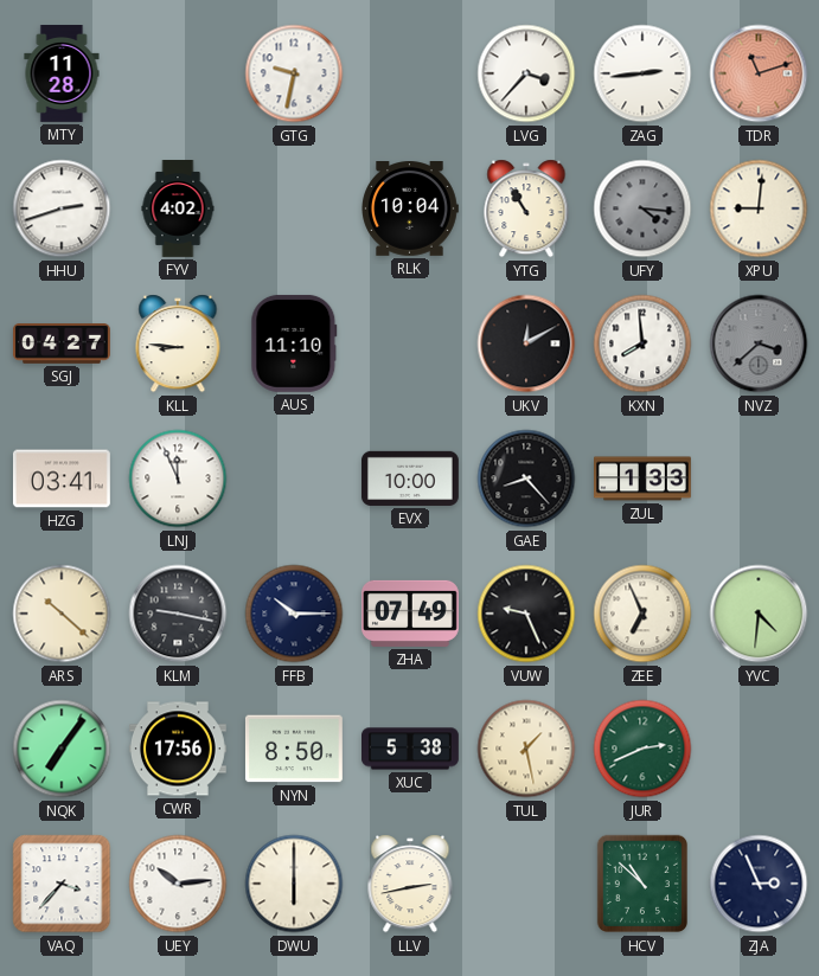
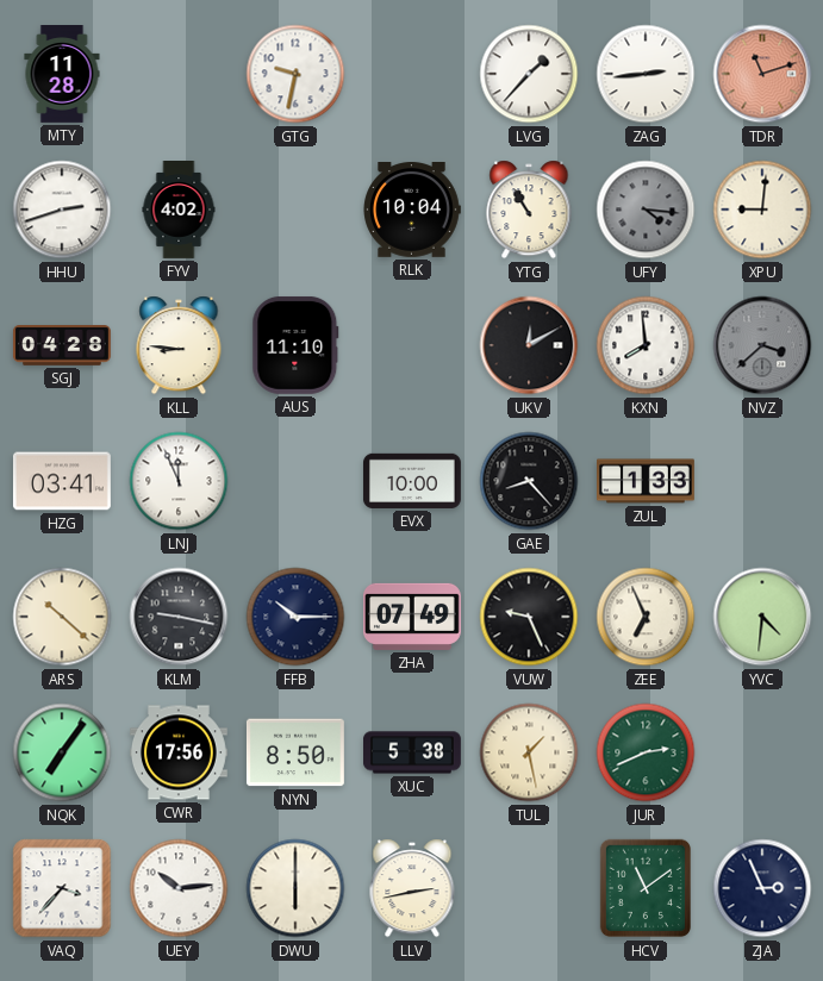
LVG: 3:37 -> 1:37 (529, 74)
SGJ: 04:27 -> 04:28 (62, 346)
HCV: 10:52 -> 11:09 (644, 888)
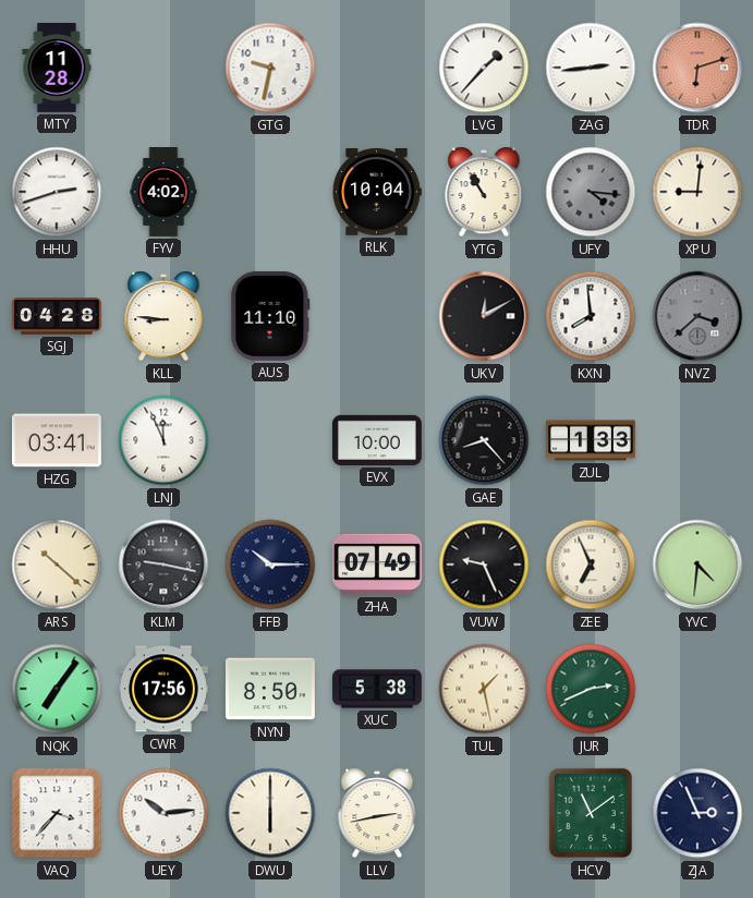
TDR: 11:12 -> 6:12 (697, 68)
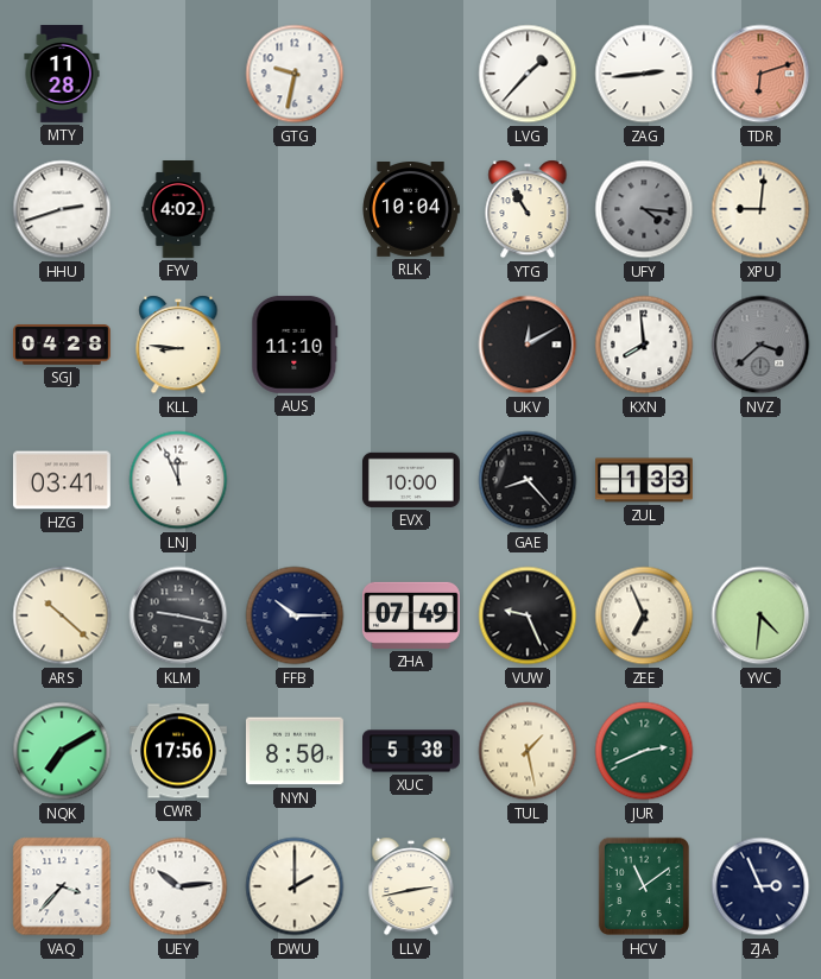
NQK: 7:06 -> 7:10 (62, 751)
DWU: 6:00 -> 2:00 (295, 886)
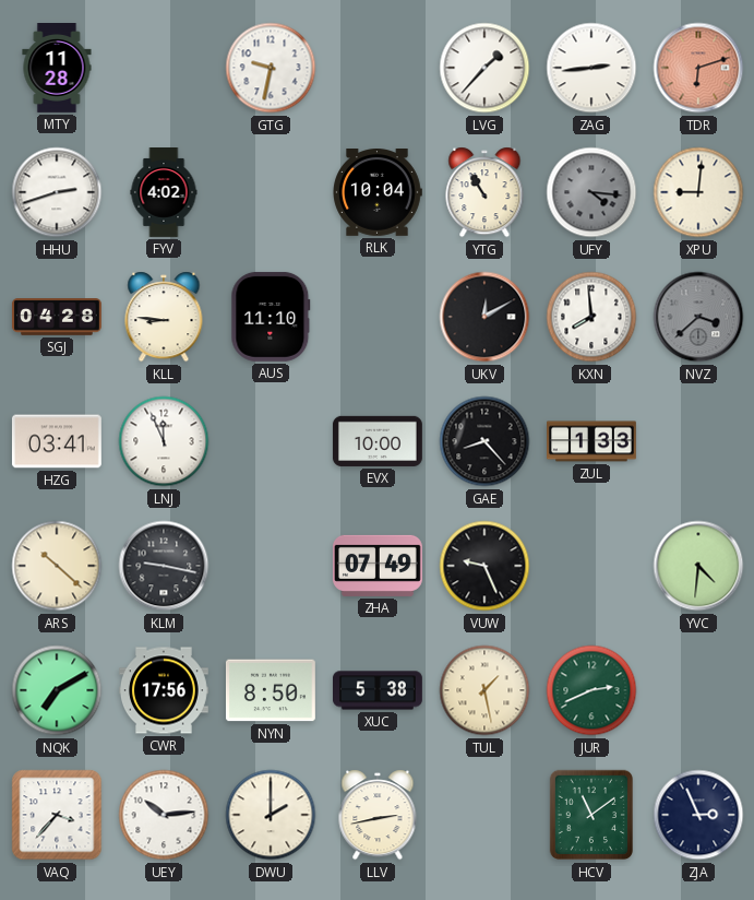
FFB: 10:15 -> none (295, 615)
ZEE: 6:56 -> none (644, 615)
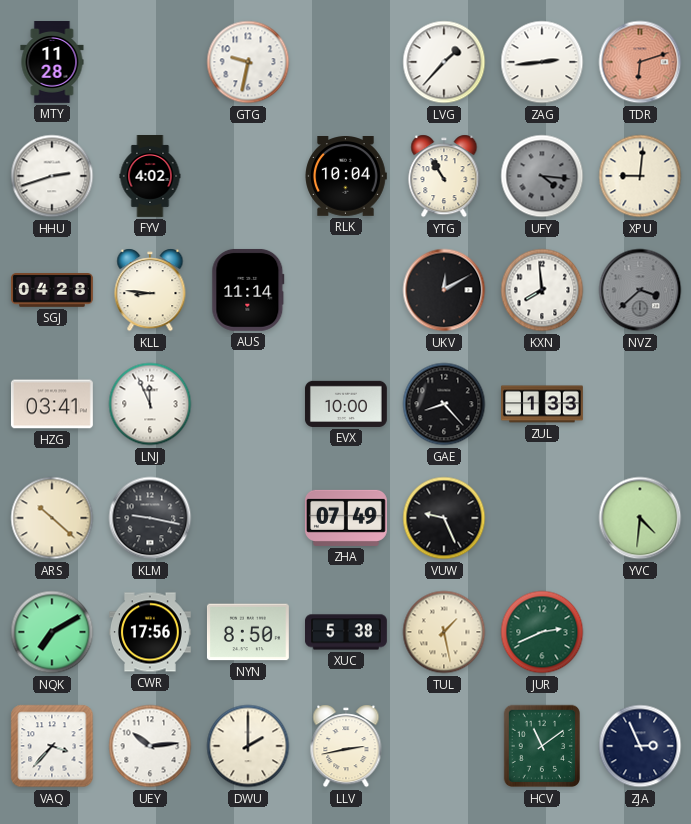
AUS: 11:10 -> 11:14 (248, 290)
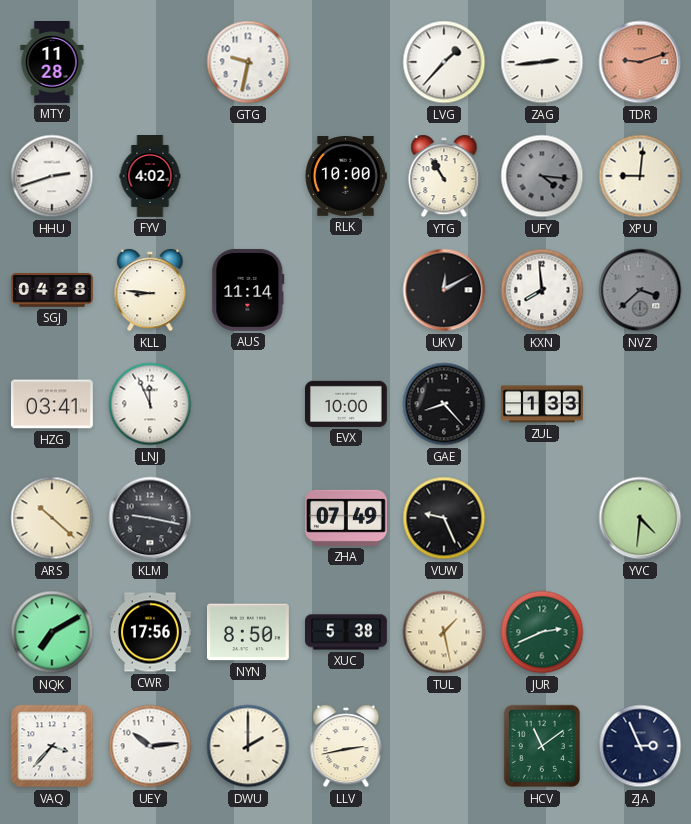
TDR: 6:12 -> 9:12 (640, 62)
RLK: 10:04 -> 10:00 (346, 177)
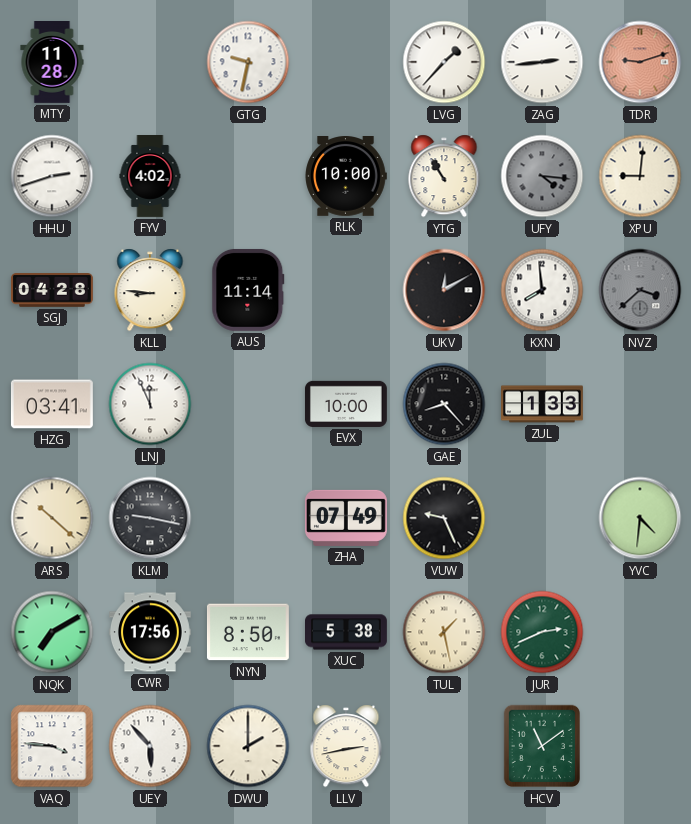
VAQ: 3:37 -> 3:46 (52, 746)
UEY: 10:14 -> 5:53 (150, 746)
ZJA: 2:56 -> none (640, 746)
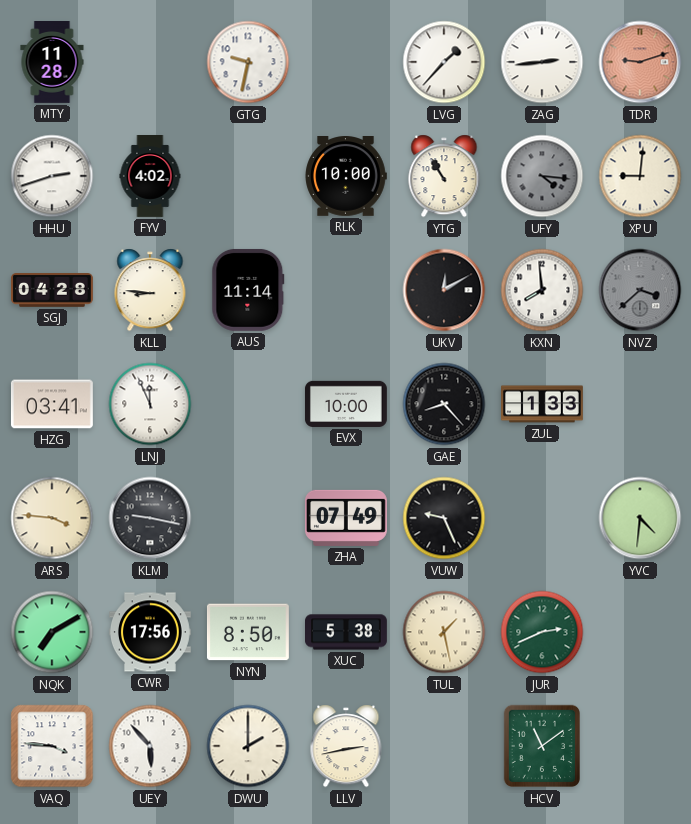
ARS: 10:22 -> 3:46 (52, 518)
